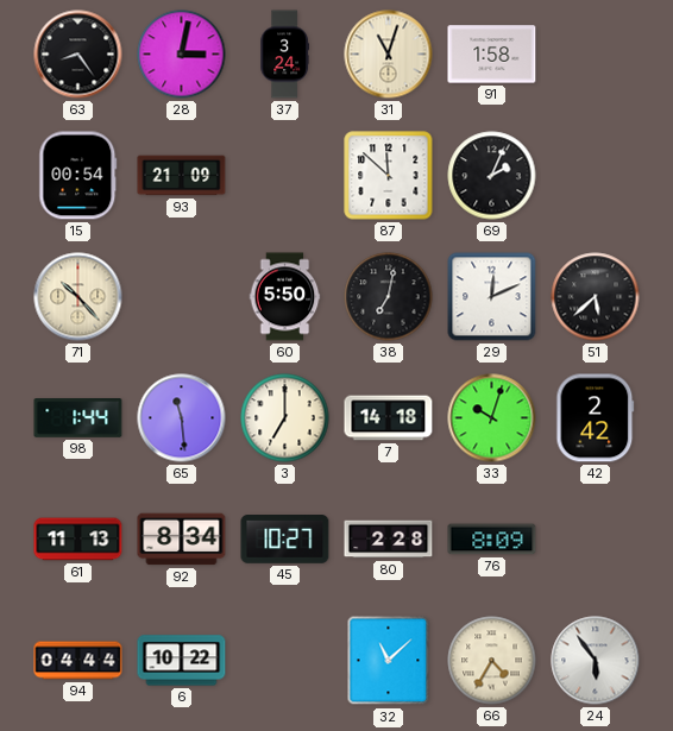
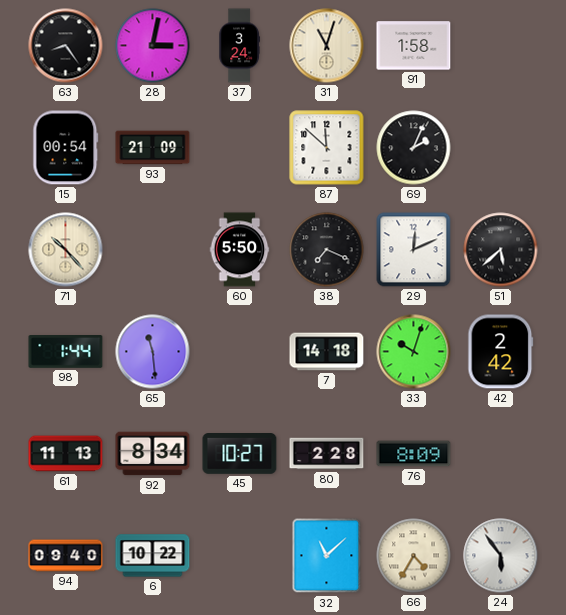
38: 7:02 -> 7:19 (327, 250)
3: 7:00 -> none (285, 418)
94: 04:44 -> 09:40 (66, 556)
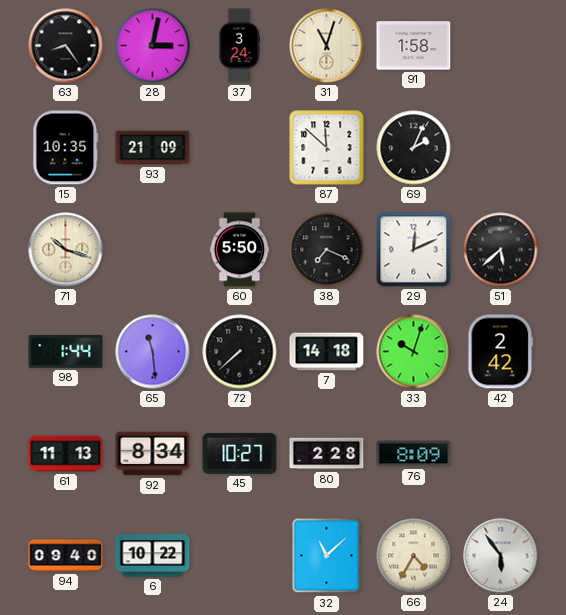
15: 00:54 -> 10:35 (66, 148)
71: 10:23 -> 10:18 (66, 250)
72: none -> 7:38 (240, 352)
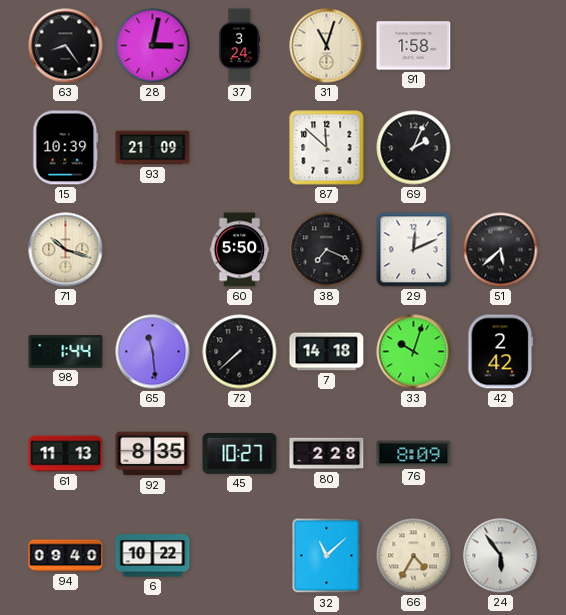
15: 10:35 -> 10:39 (66, 148)
92: 8:34 -> 8:35 (153, 454)
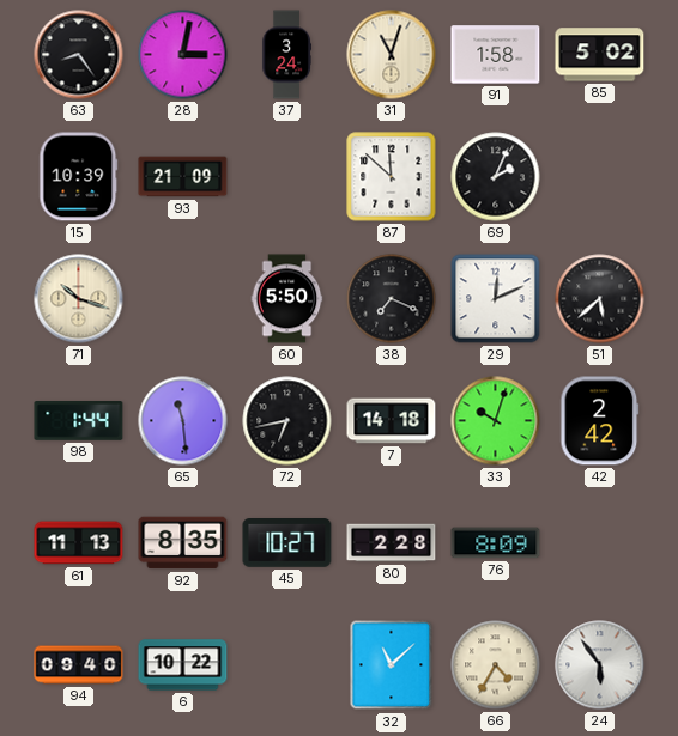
85: none -> 5:02 (600, 55)
72: 7:38 -> 6:43 (287, 421)
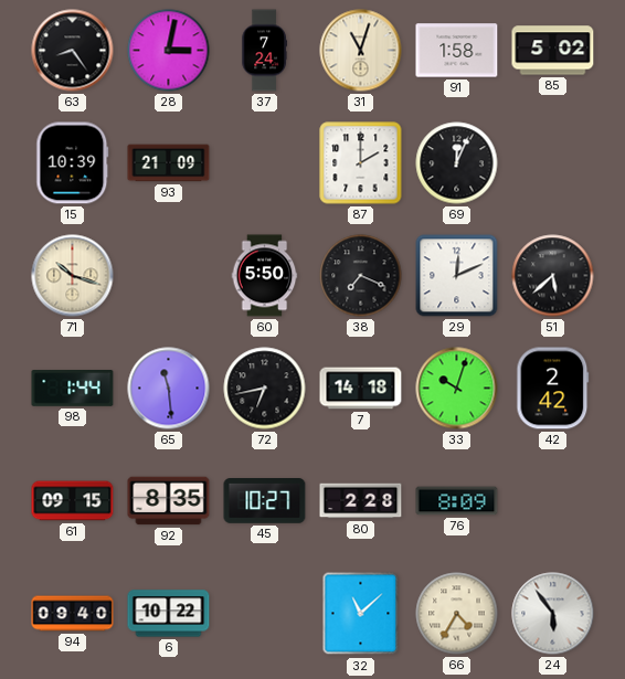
37: 3:24 -> 7:24 (264, 51)
87: 11:52 -> 2:00 (361, 163)
69: 2:04 -> 12:04 (457, 163)
61: 11:13 -> 09:15 (73, 501)
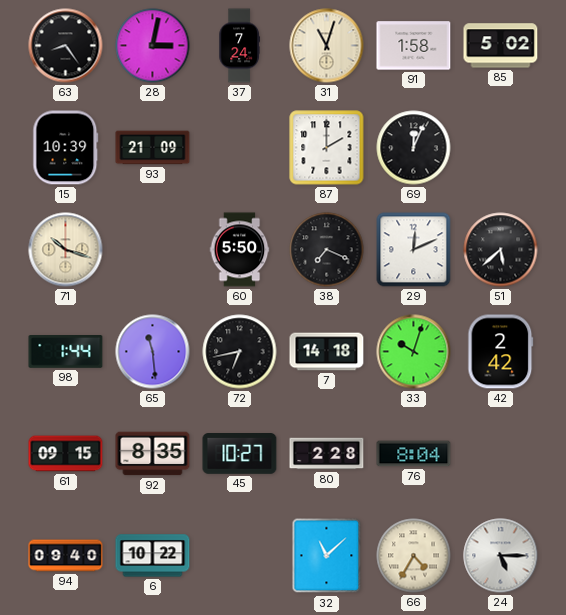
76: 8:09 -> 8:04 (414, 454)
24: 5:54 -> 5:15 (501, 556)
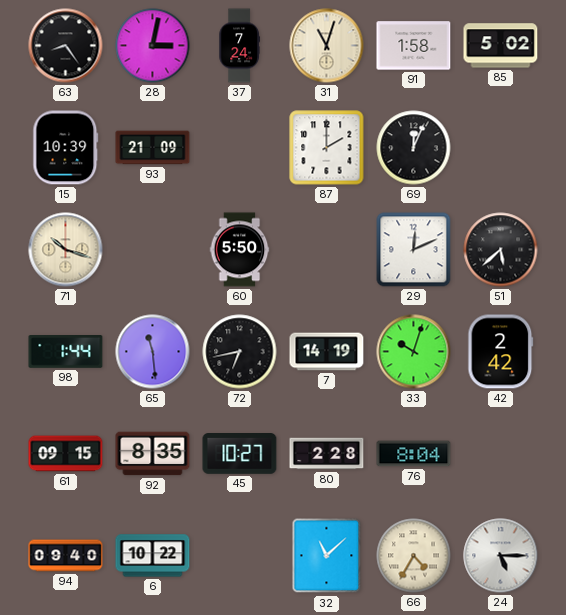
38: 7:19 -> none (327, 250)
7: 14:18 -> 14:19 (327, 352)
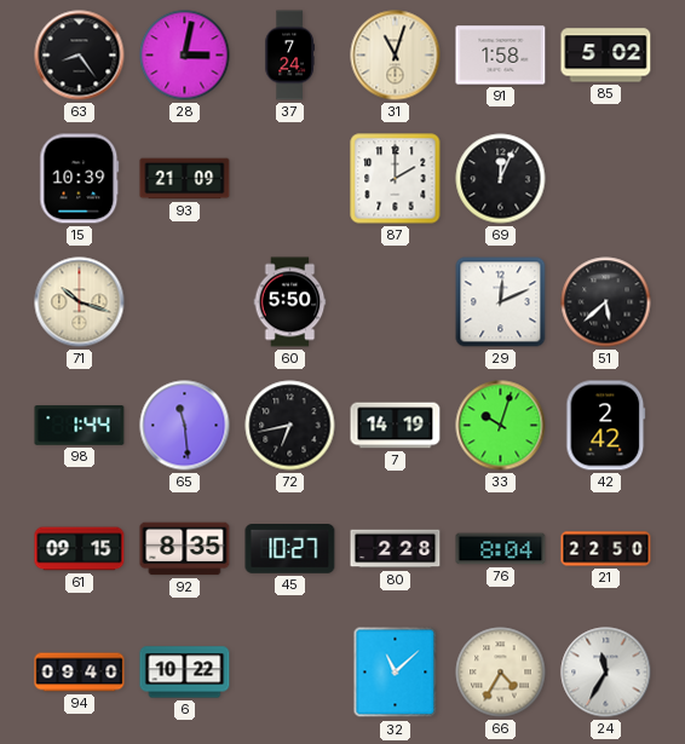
21: none -> 22:50 (606, 549)
24: 5:15 -> 11:35 (606, 673)
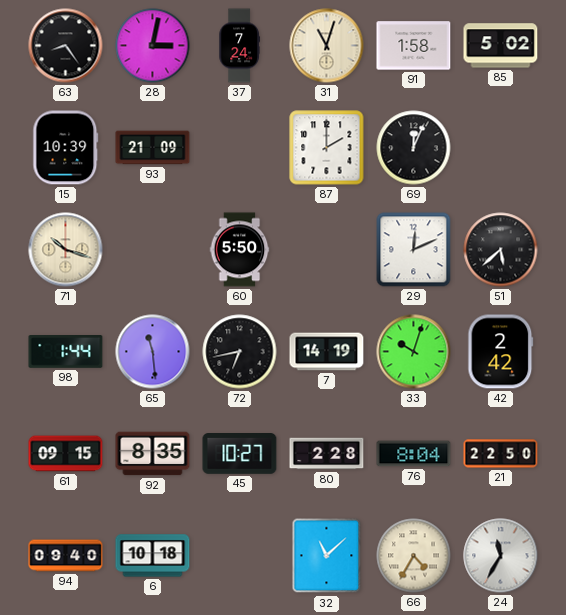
6: 10:22 -> 10:18 (153, 556)
